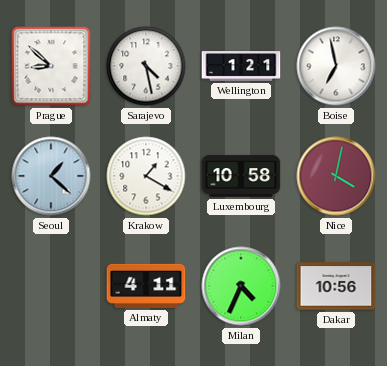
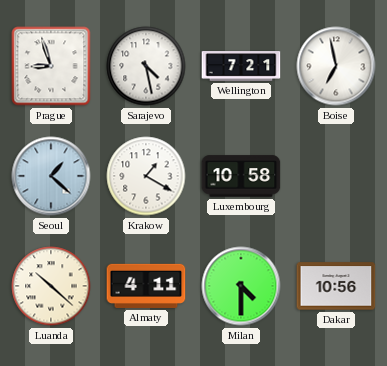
Prague: 8:52 -> 8:57 (51, 66)
Wellington: 1:21 -> 7:21 (241, 66)
Nice: 4:02 -> none (336, 176)
Luanda: none -> 10:22 (51, 286)
Milan: 4:34 -> 4:30 (241, 286)
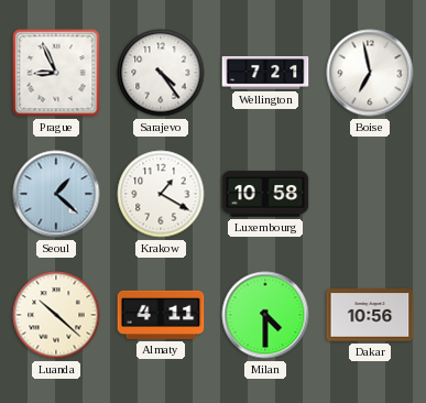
Prague: 8:57 -> 8:56 (56, 73)
Sarajevo: 4:28 -> 4:24 (161, 73)
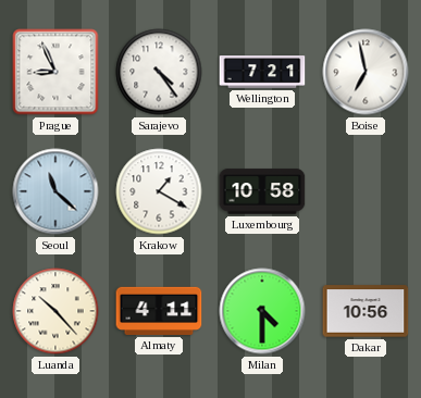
Seoul: 1:22 -> 11:22 (55, 191)
Luanda: 10:22 -> 10:23 (55, 311)
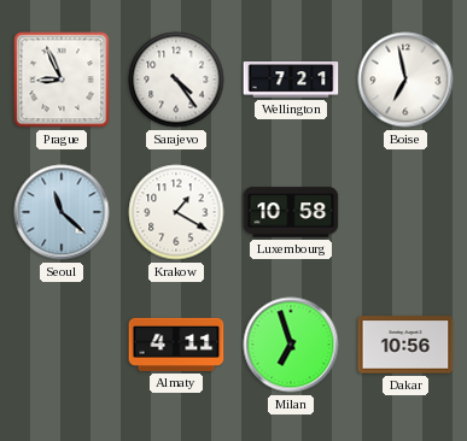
Luanda: 10:23 -> none (55, 311)
Milan: 4:30 -> 6:57 (291, 345)
